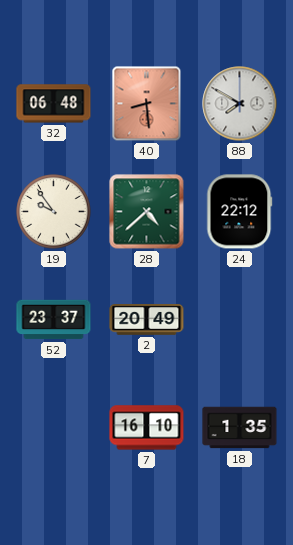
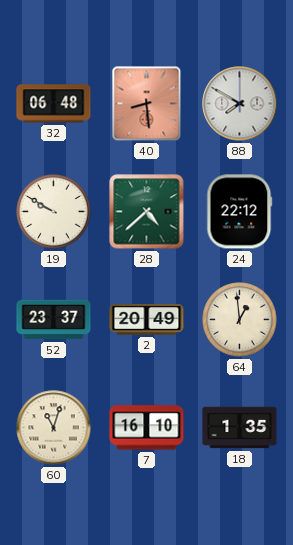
19: 9:54 -> 9:50 (54, 212)
64: none -> 12:59 (240, 320)
60: none -> 11:03 (54, 428)
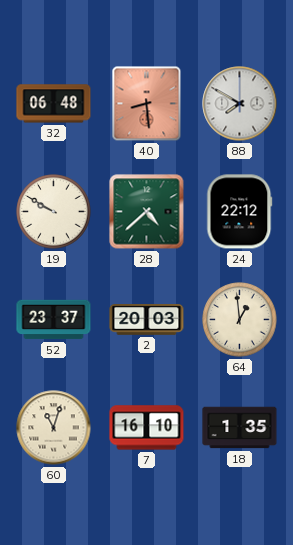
2: 20:49 -> 20:03 (147, 320)
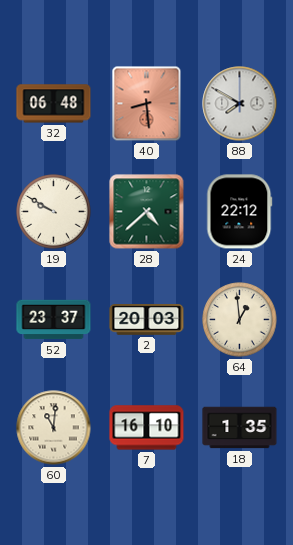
60: 11:03 -> 11:01 (54, 428)
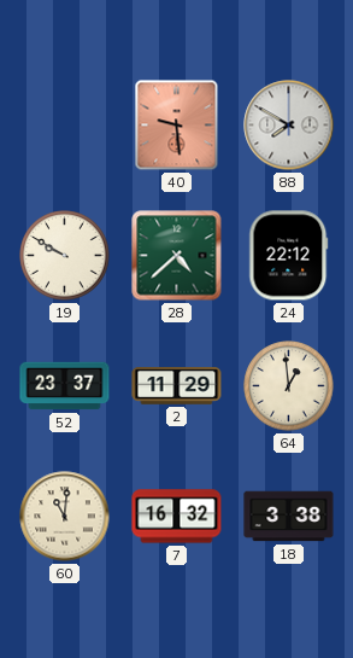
32: 06:48 -> none (54, 104)
40: 8:29 -> 9:29 (177, 126)
2: 20:03 -> 11:29 (177, 386)
7: 16:10 -> 16:32 (177, 517)
18: 1:35 -> 3:38 (289, 517)
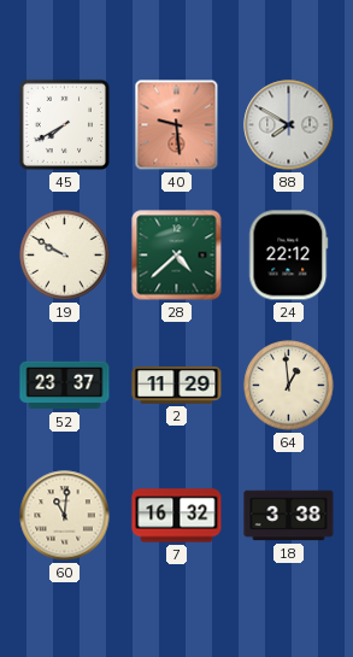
45: none -> 7:40 (65, 125)
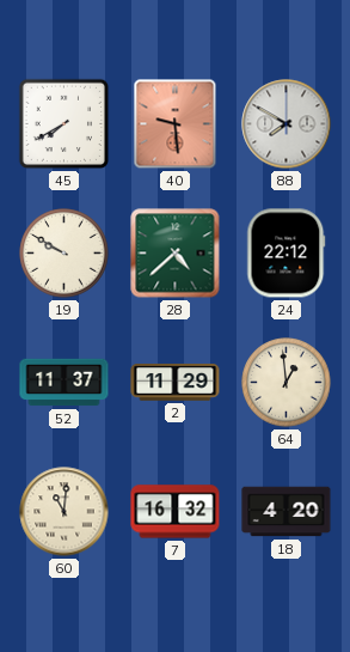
52: 23:37 -> 11:37 (65, 383)
18: 3:38 -> 4:20 (287, 512)
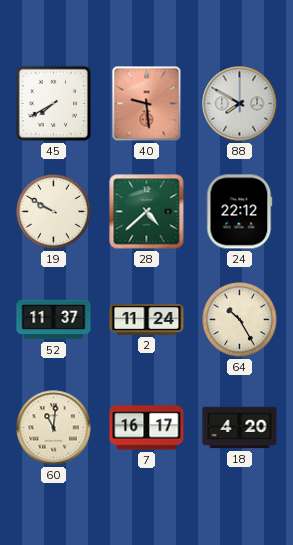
2: 11:29 -> 11:24 (147, 320)
64: 12:59 -> 10:25 (240, 320)
7: 16:32 -> 16:17 (147, 428)
